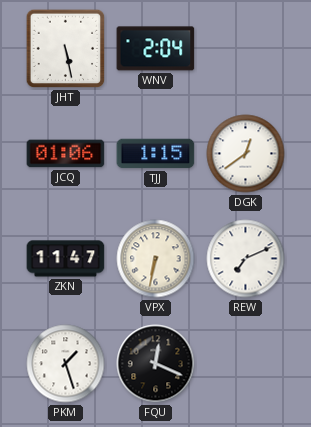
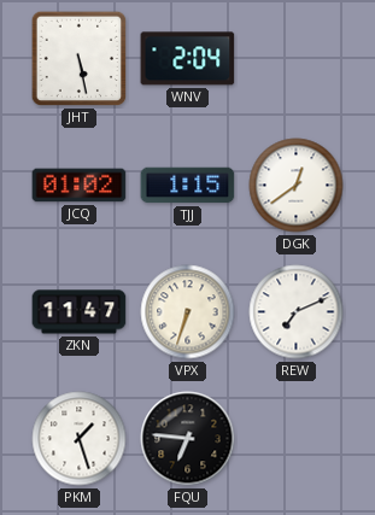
JCQ: 01:06 -> 01:02 (80, 186)
VPX: 6:32 -> 6:33 (188, 312)
FQU: 12:19 -> 6:46 (188, 439)
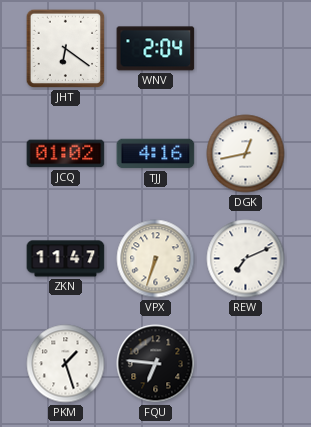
JHT: 5:28 -> 6:21 (66, 49)
TJJ: 1:15 -> 4:16 (156, 154)
DGK: 12:39 -> 12:43 (246, 154)
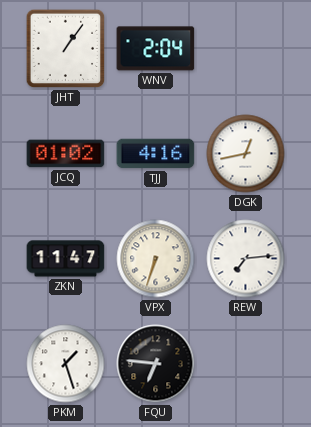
JHT: 6:21 -> 1:06 (66, 49)
REW: 7:11 -> 7:14 (246, 259)
